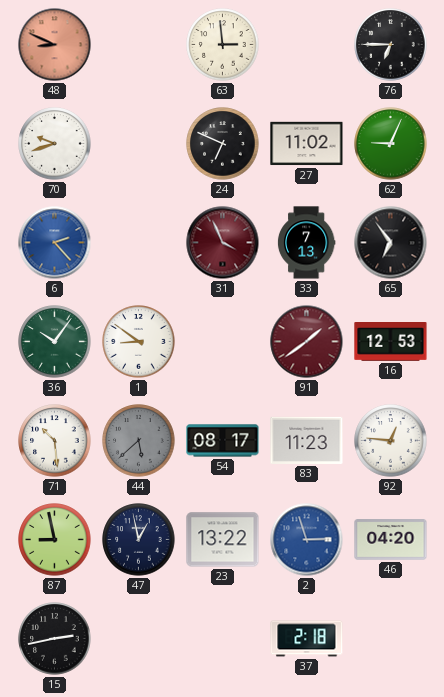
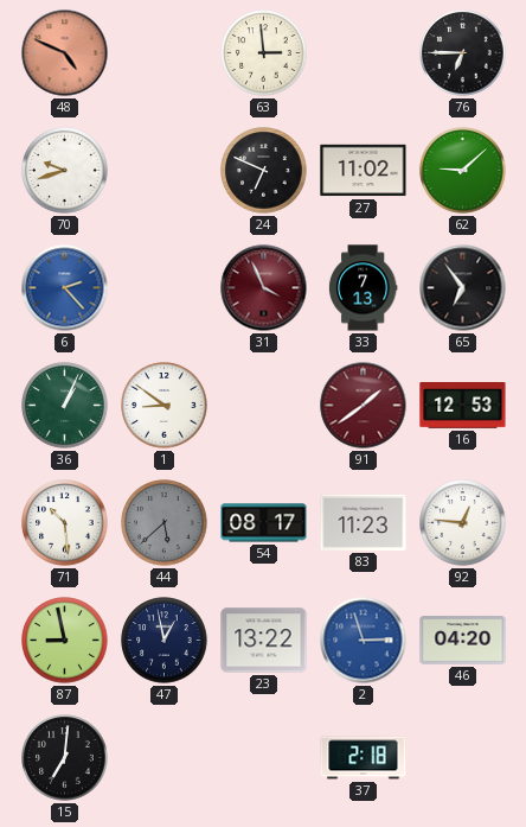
48: 8:49 -> 4:49 (65, 53)
62: 9:04 -> 9:08 (463, 171)
36: 10:06 -> 1:04 (65, 406)
15: 2:43 -> 7:01 (65, 758)
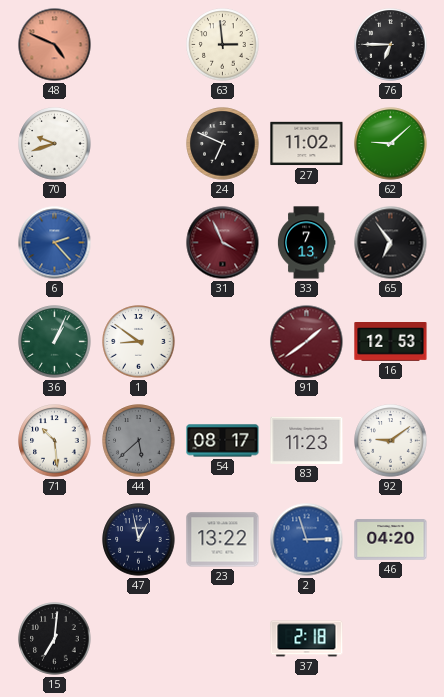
92: 12:46 -> 9:09 (391, 441)
87: 8:58 -> none (65, 641)
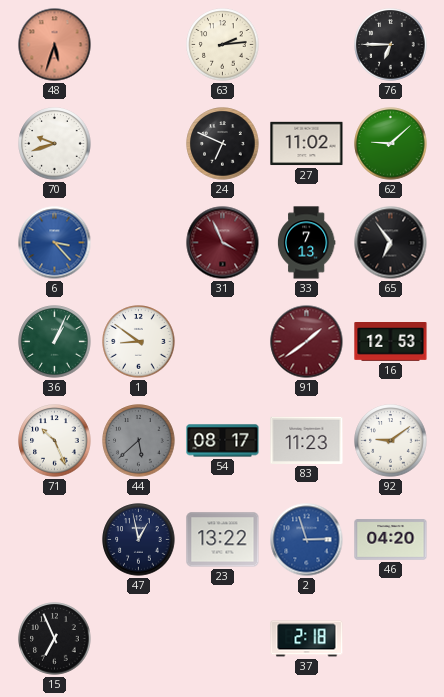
48: 4:49 -> 5:33 (55, 45)
63: 2:59 -> 2:14 (223, 45)
6: 2:23 -> 3:23 (55, 243)
71: 10:29 -> 10:26 (55, 441)
15: 7:01 -> 6:56 (55, 639)
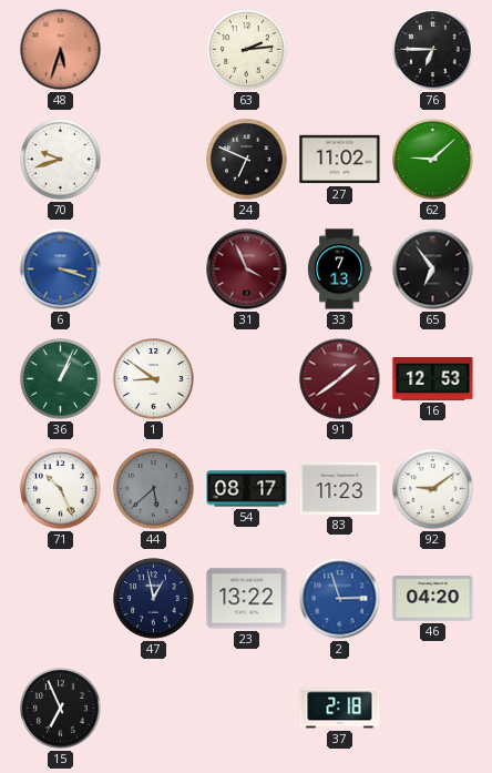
6: 3:23 -> 3:18 (61, 269)
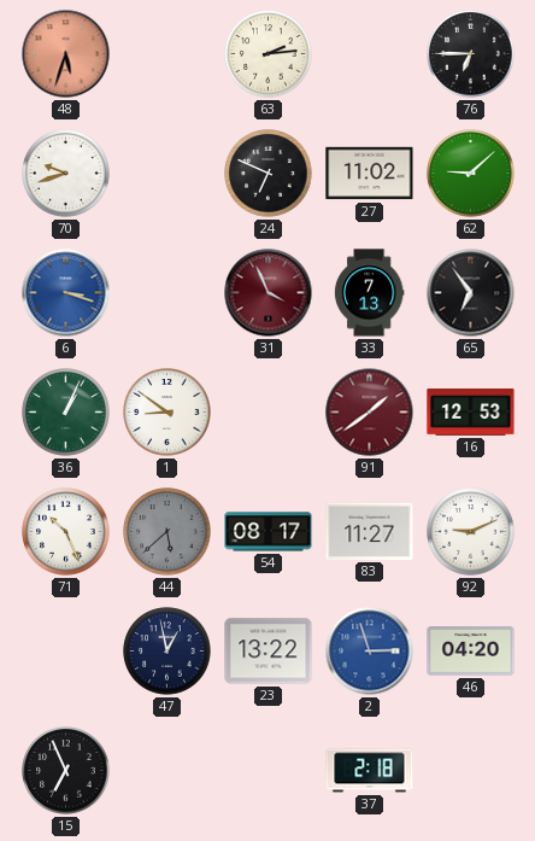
83: 11:23 -> 11:27 (370, 531)
92: 9:09 -> 9:11 (471, 532)
